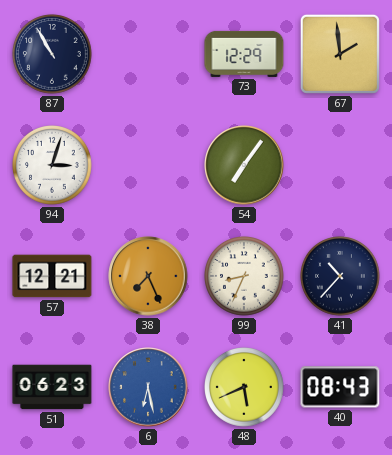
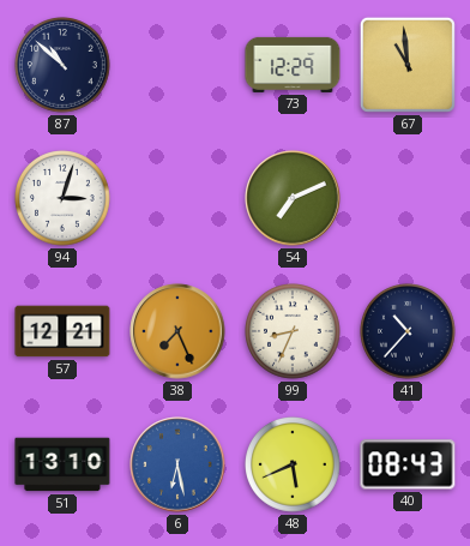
87: 10:55 -> 10:52 (64, 66)
67: 1:59 -> 10:59 (408, 65)
54: 7:06 -> 7:11 (293, 198)
51: 06:23 -> 13:10 (62, 464)
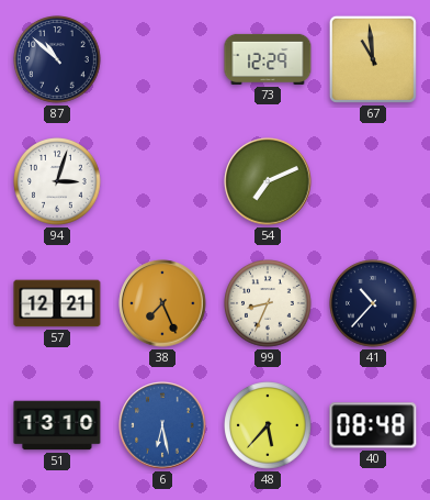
48: 5:41 -> 5:37 (269, 426)
40: 08:43 -> 08:48 (373, 425)
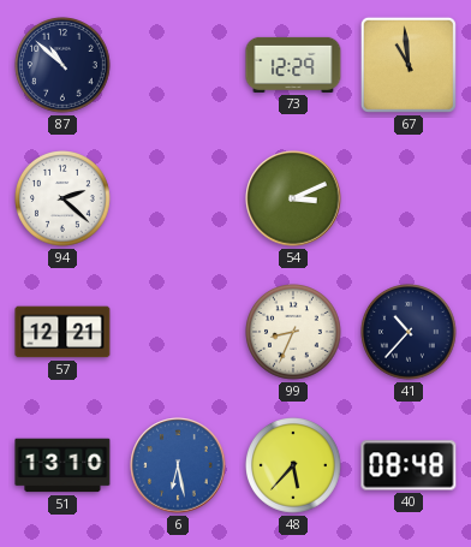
94: 3:03 -> 2:22 (64, 200)
54: 7:11 -> 3:11 (293, 198)
38: 7:26 -> none (162, 303)
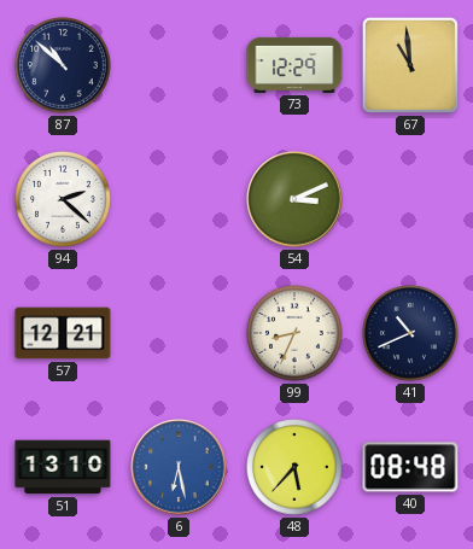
41: 10:37 -> 10:41 (411, 334)
